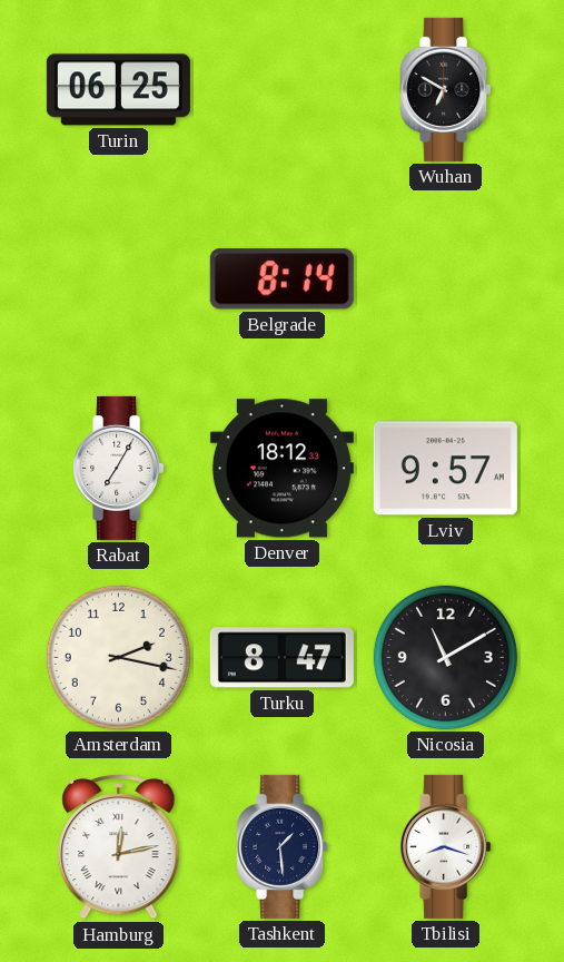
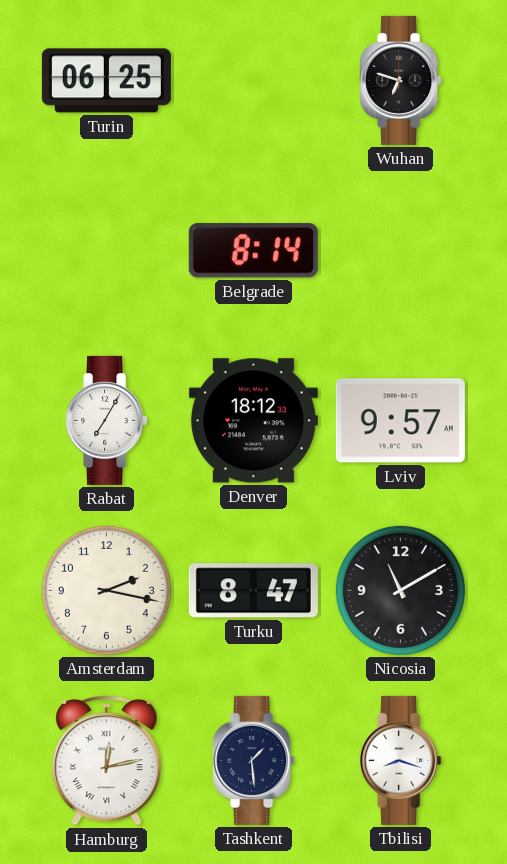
Wuhan: 6:50 -> 6:48 (401, 80)
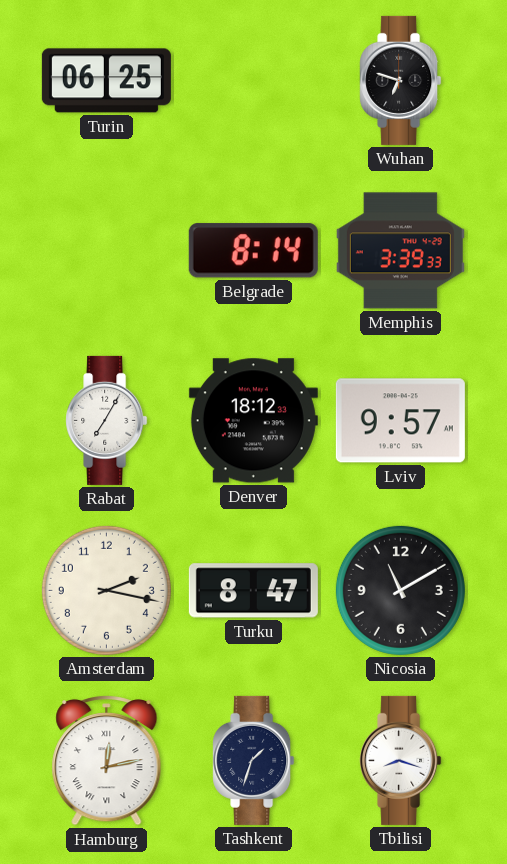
Memphis: none -> 3:39 (400, 251)
Tashkent: 1:29 -> 1:33 (254, 760)
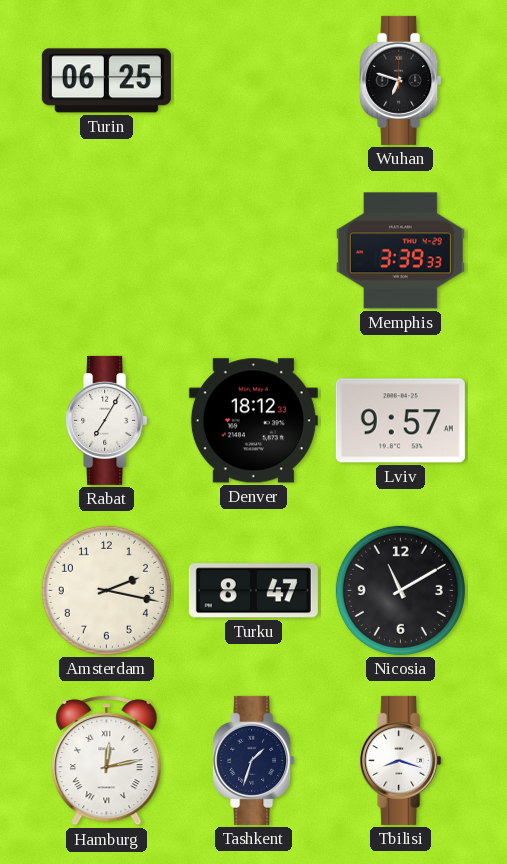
Belgrade: 8:14 -> none (253, 251)
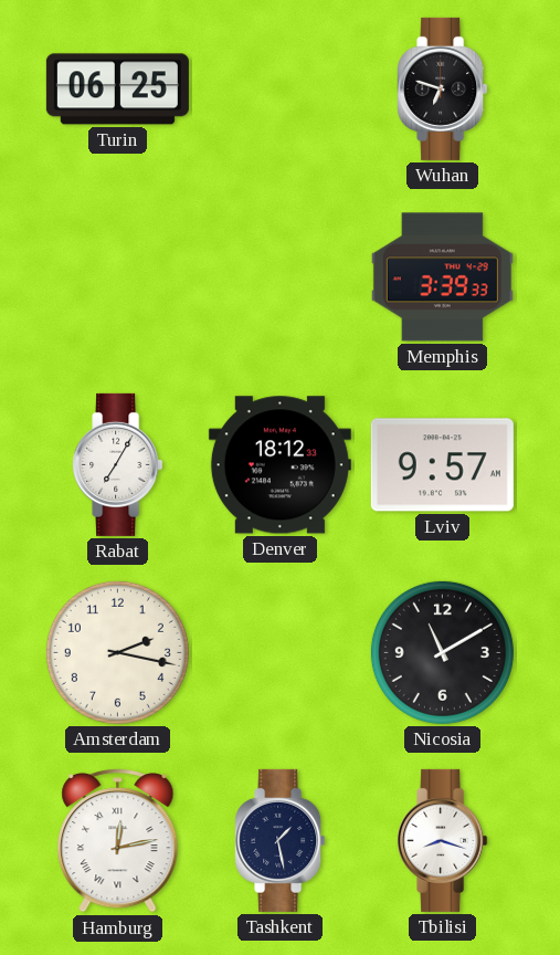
Turku: 8:47 -> none (253, 591)
Tashkent: 1:33 -> 1:28 (281, 840)
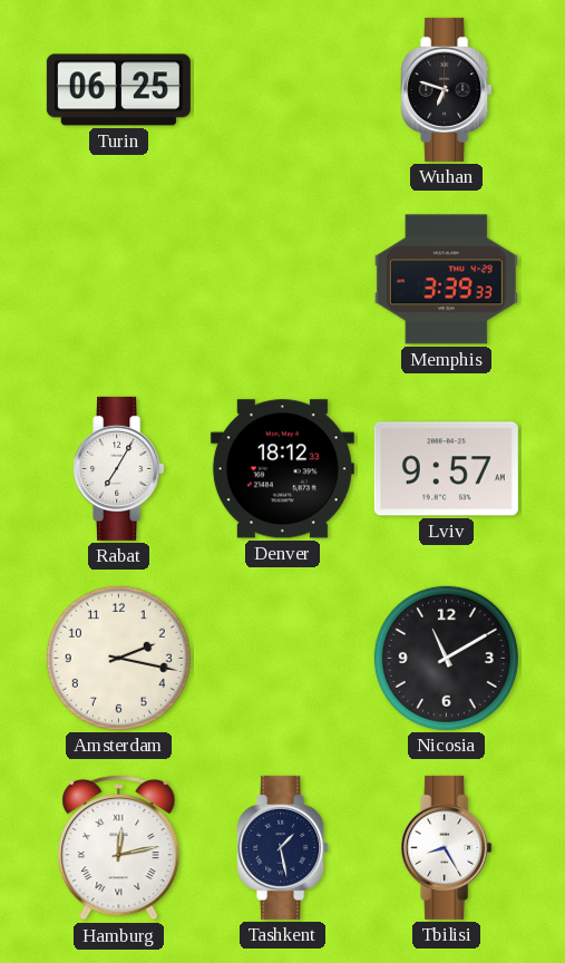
Tbilisi: 8:18 -> 8:25 (447, 847)
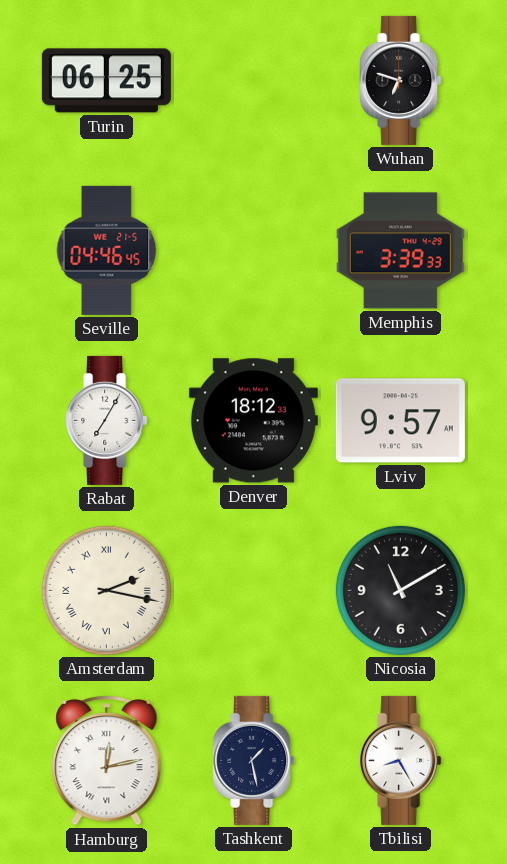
Seville: none -> 04:46 (107, 250)
Amsterdam numerals: Arabic -> Roman (106, 590)
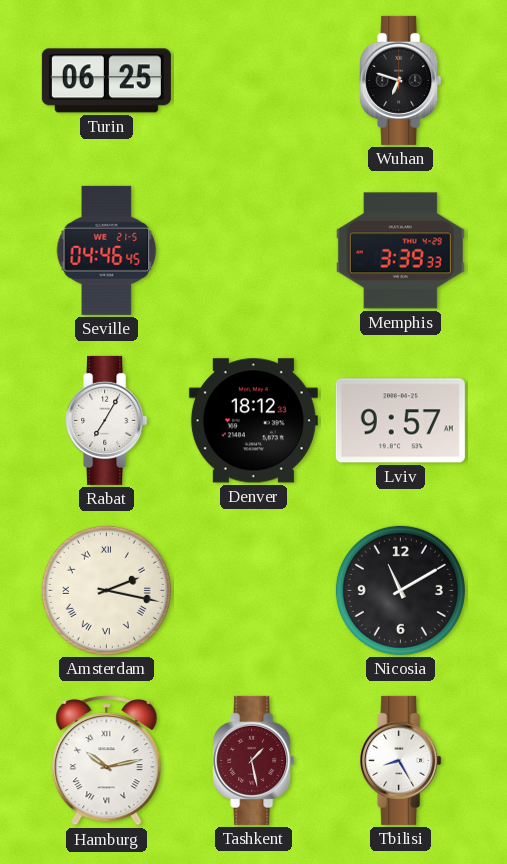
Hamburg: 12:13 -> 10:13 (107, 761)
Tashkent dial: navy -> burgundy (254, 760)
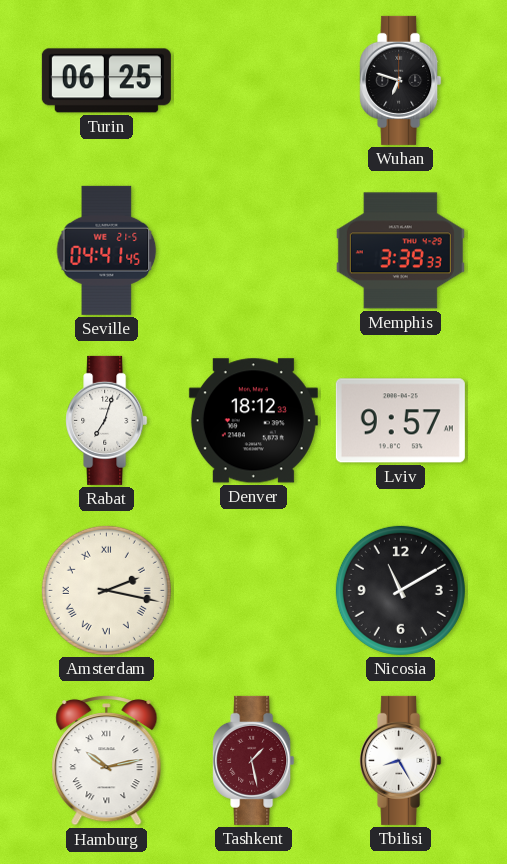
Seville: 04:46 -> 04:41 (107, 250)
Rabat: 7:05 -> 7:03 (107, 420)
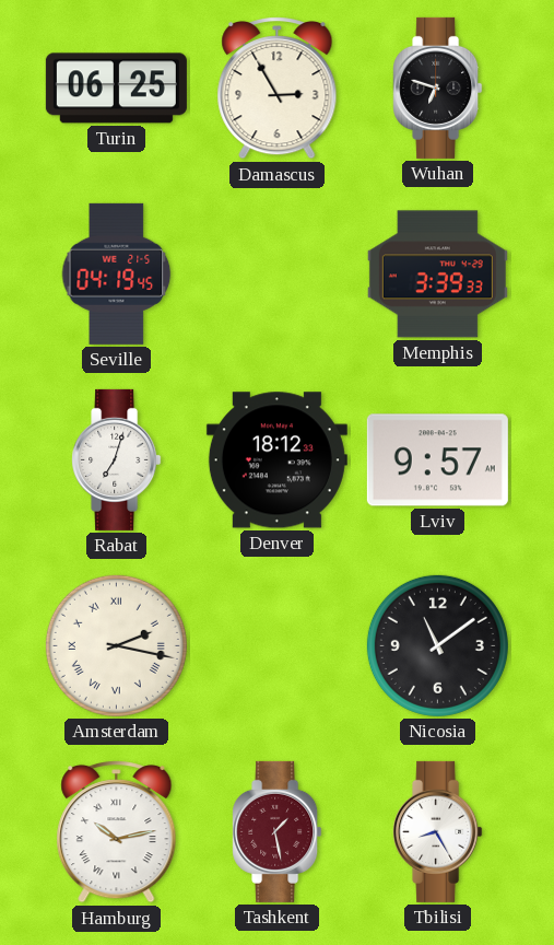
Damascus: none -> 2:55 (278, 89)
Seville: 04:41 -> 04:19 (117, 273)
Nicosia: 11:10 -> 11:09 (437, 645)
